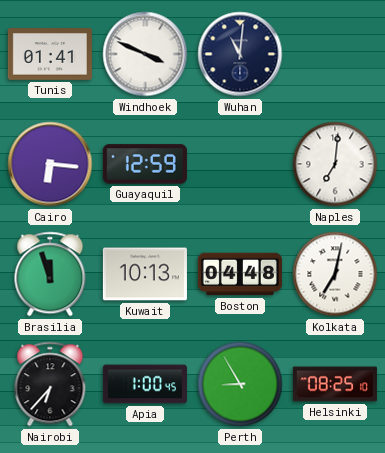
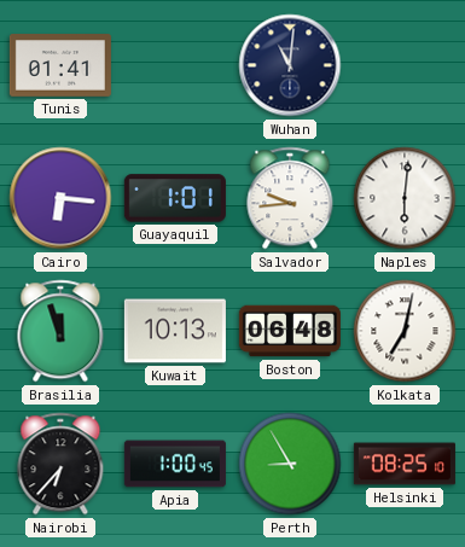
Windhoek: 3:49 -> none (145, 54)
Guayaquil: 12:59 -> 1:01 (175, 198)
Salvador: none -> 9:44 (290, 198)
Naples: 7:01 -> 6:01 (405, 198)
Boston: 04:48 -> 06:48 (290, 331)
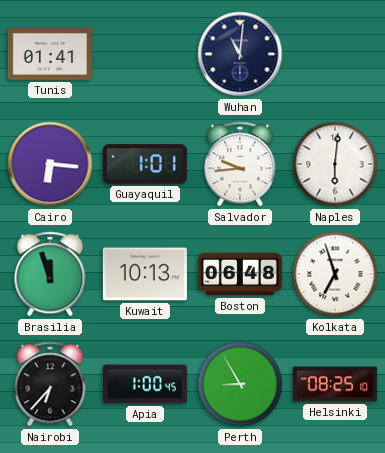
Kolkata: 7:02 -> 6:57 (335, 274)
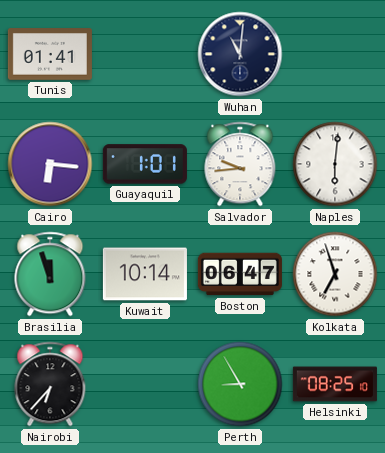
Kuwait: 10:13 -> 10:14 (145, 274)
Boston: 06:48 -> 06:47 (240, 274)
Apia: 1:00 -> none (145, 384)
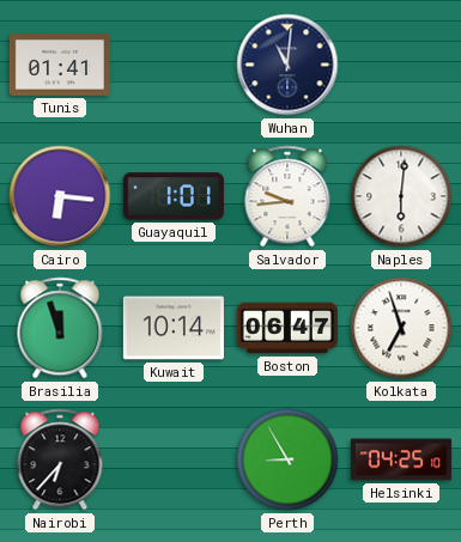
Helsinki: 08:25 -> 04:25 (401, 459)
